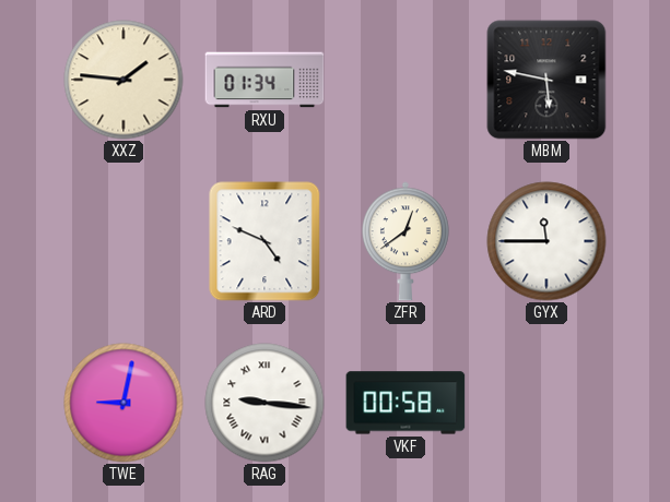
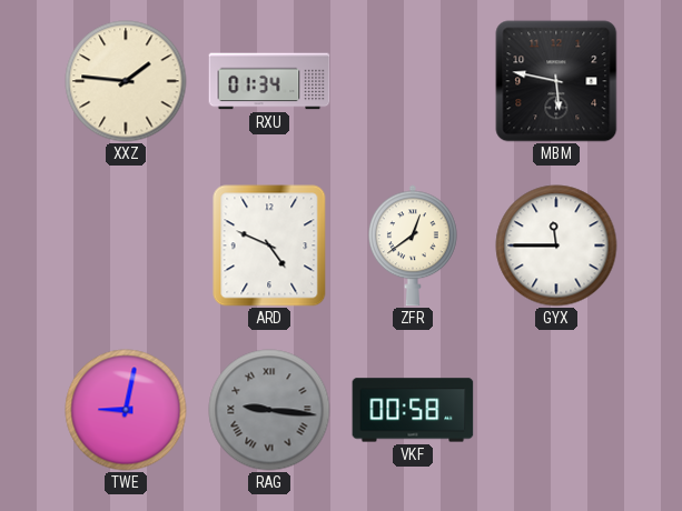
RAG dial: white -> grey (269, 410)
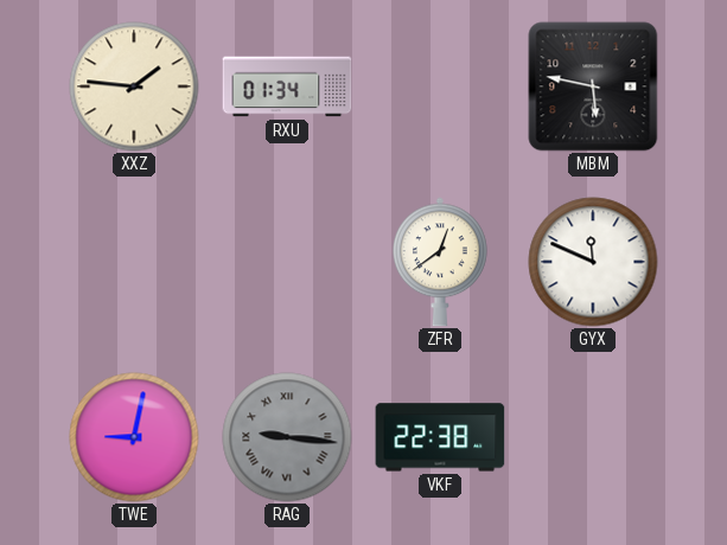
ARD: 4:49 -> none (269, 246)
GYX: 11:45 -> 11:49 (593, 262)
VKF: 00:58 -> 22:38 (440, 437)
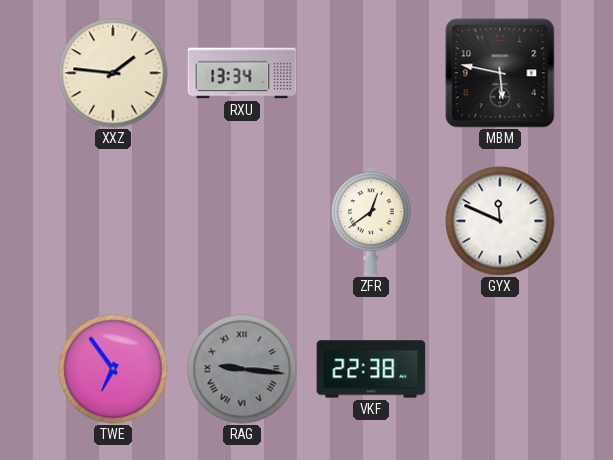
RXU: 01:34 -> 13:34 (242, 73)
TWE: 9:02 -> 6:54 (113, 369)
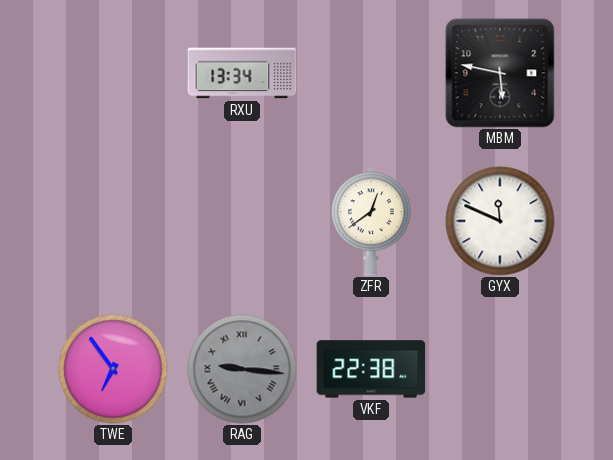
XXZ: 1:46 -> none (113, 73)
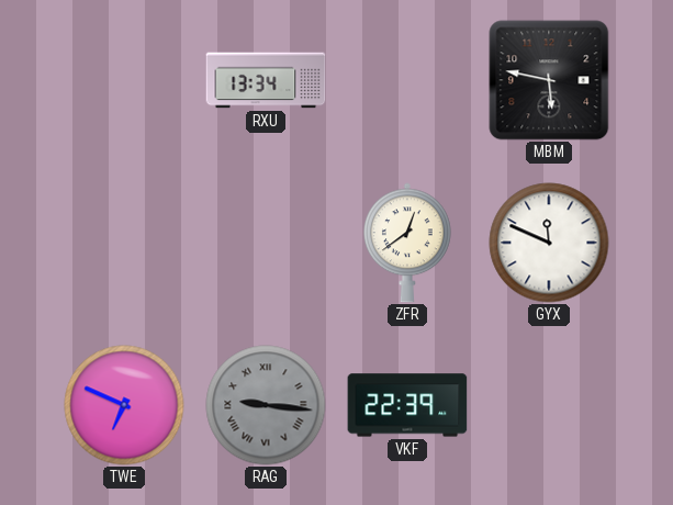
TWE: 6:54 -> 6:49 (124, 405)
VKF: 22:38 -> 22:39 (407, 405)
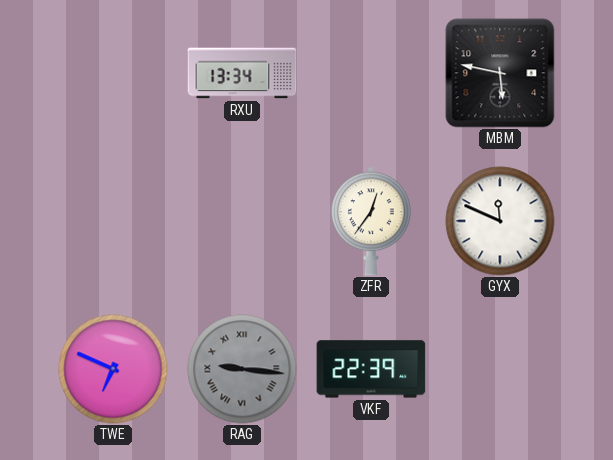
ZFR: 12:39 -> 12:36 (371, 221)
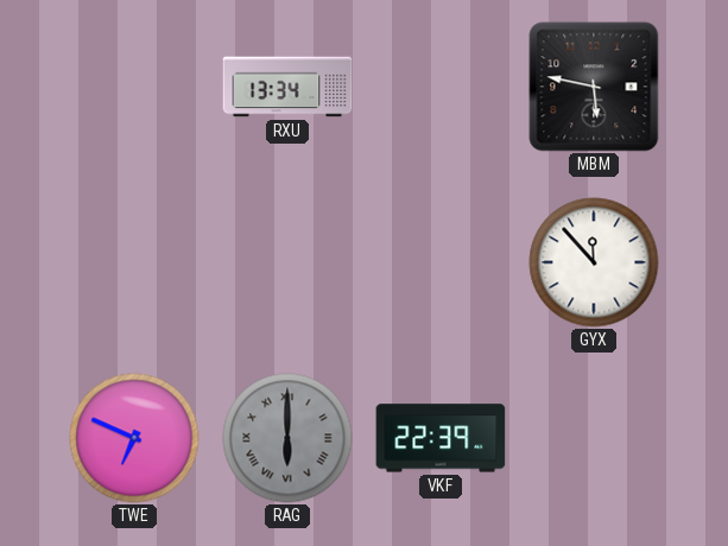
ZFR: 12:36 -> none (371, 221)
GYX: 11:49 -> 11:53 (594, 262)
RAG: 9:16 -> 6:00 (287, 438)
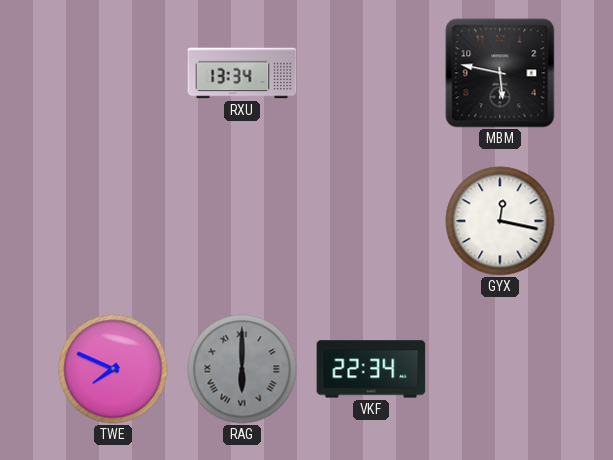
GYX: 11:53 -> 12:17 (500, 221)
TWE: 6:49 -> 7:49 (113, 369)
VKF: 22:39 -> 22:34 (371, 369)
